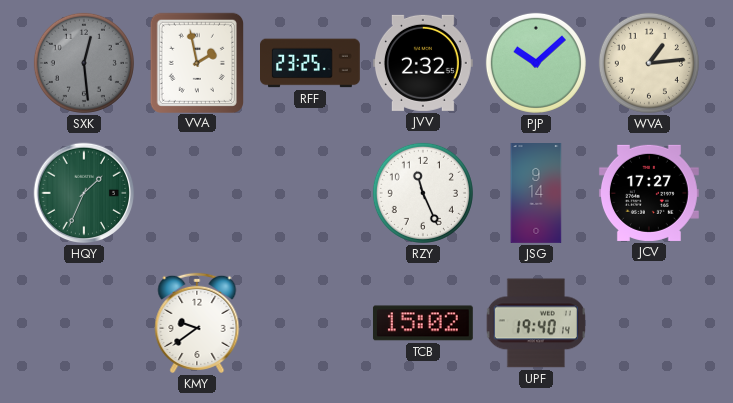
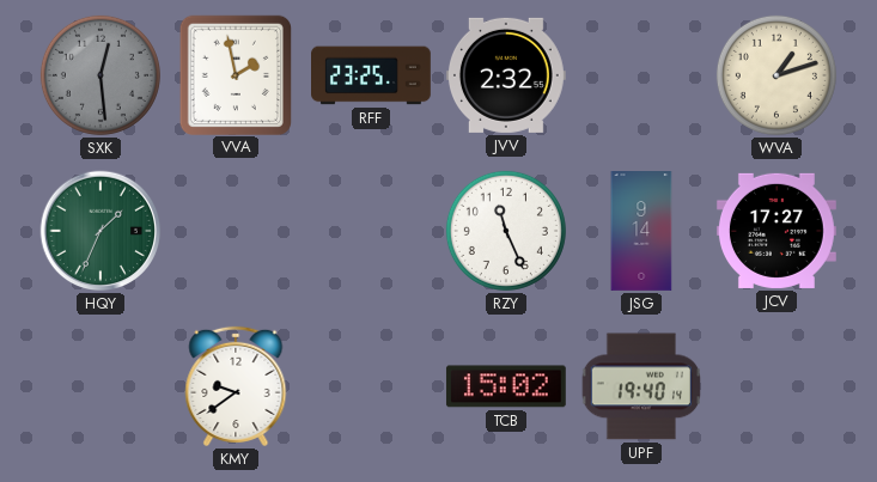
PJP: 10:08 -> none (536, 63)
WVA: 1:14 -> 1:12 (776, 75)
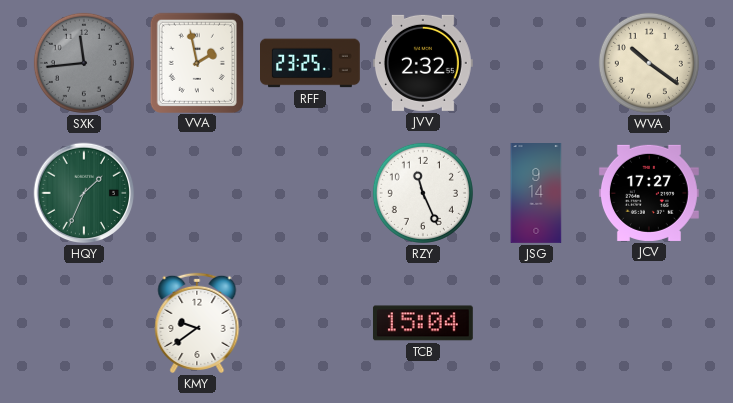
SXK: 12:29 -> 11:44 (84, 63)
WVA: 1:12 -> 10:21 (649, 63)
TCB: 15:02 -> 15:04 (423, 323)
UPF: 19:40 -> none (641, 386)
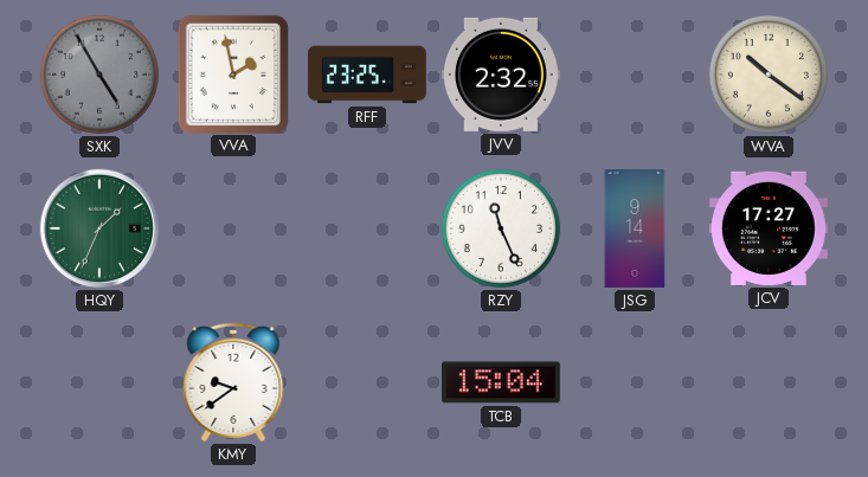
SXK: 11:44 -> 4:55 (99, 75)
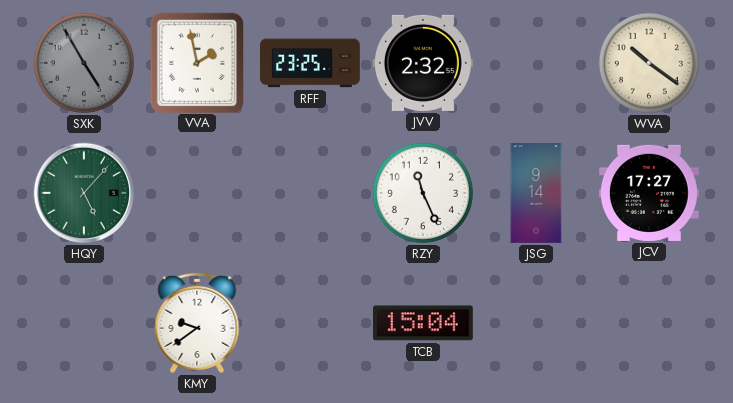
HQY: 1:34 -> 5:07 (84, 193)
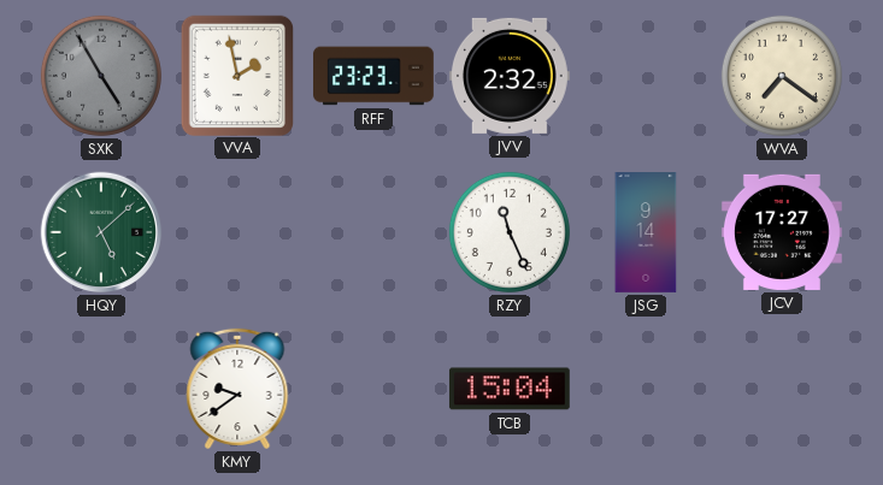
RFF: 23:25 -> 23:23 (375, 76)
WVA: 10:21 -> 7:21 (782, 76)
HQY: 5:07 -> 5:08 (101, 232)
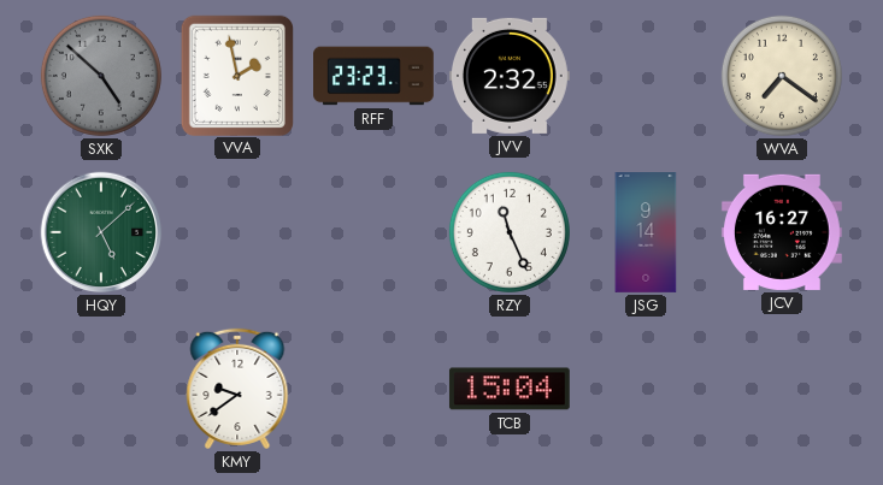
SXK: 4:55 -> 4:52 (101, 76)
JCV: 17:27 -> 16:27 (782, 232)
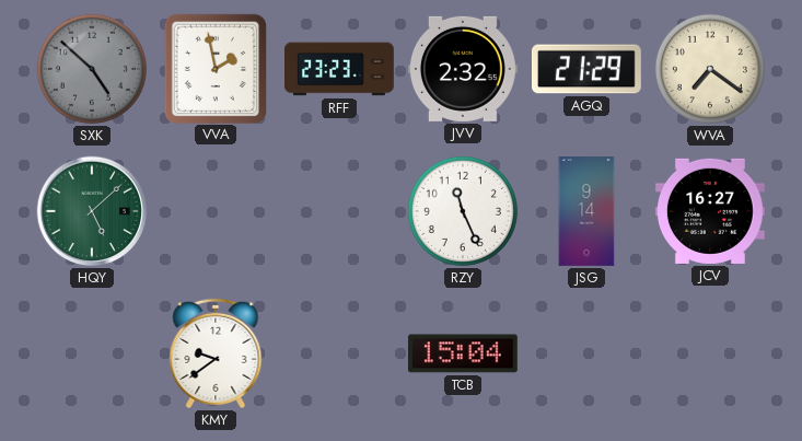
AGQ: none -> 21:29 (586, 69)
